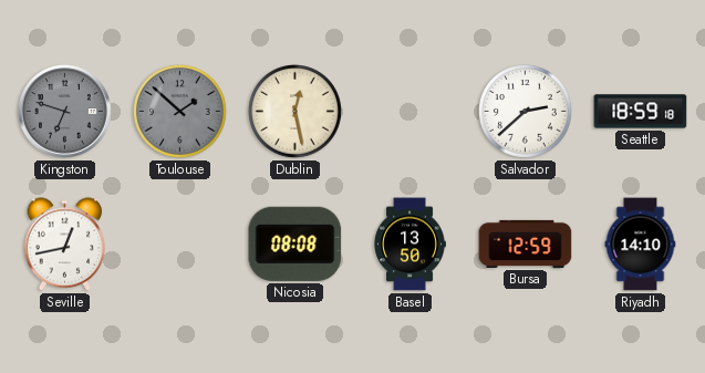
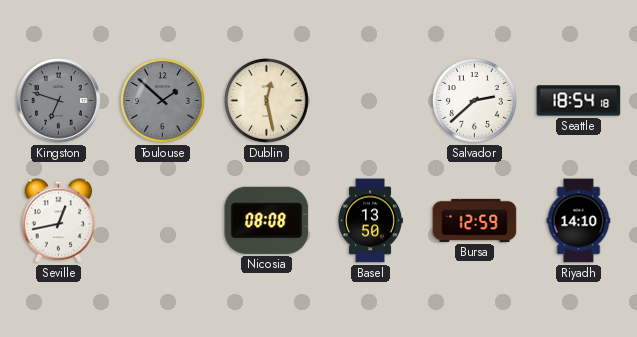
Seattle: 18:59 -> 18:54 (579, 101)
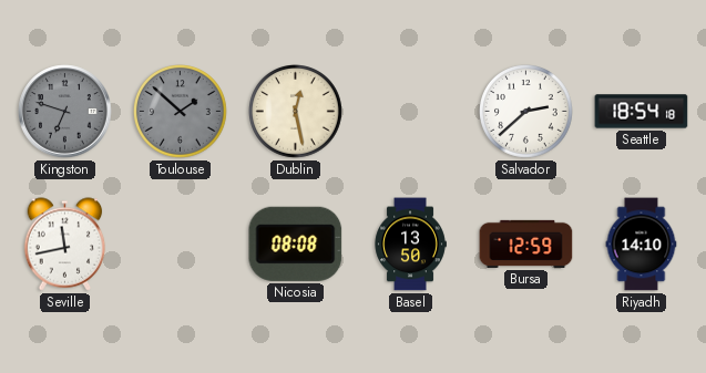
Seville: 12:43 -> 11:43 (65, 245)
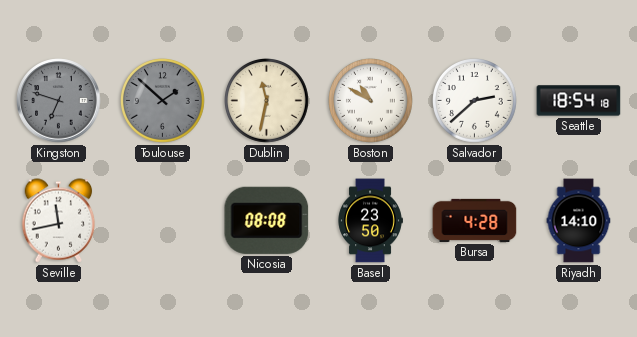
Dublin: 12:28 -> 11:32 (267, 101)
Boston: none -> 10:50 (371, 101)
Basel: 13:50 -> 23:50 (370, 221)
Bursa: 12:59 -> 4:28 (475, 220)
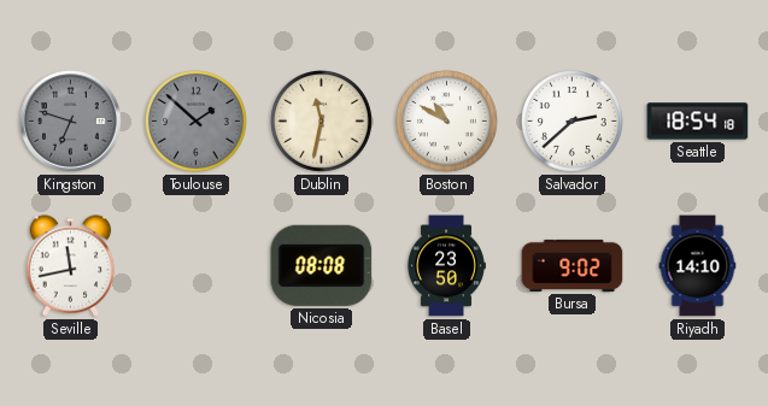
Bursa: 4:28 -> 9:02 (573, 265)
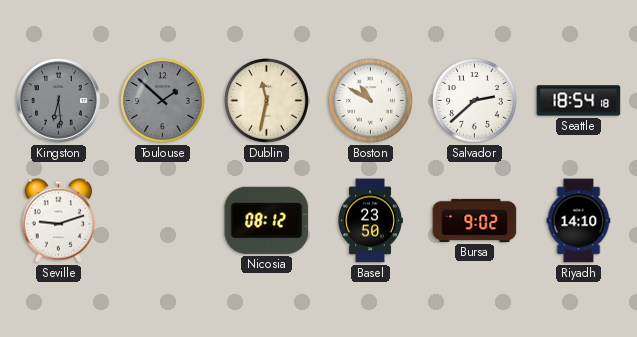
Kingston: 6:48 -> 6:29 (59, 101)
Seville: 11:43 -> 9:12 (59, 221)
Nicosia: 08:08 -> 08:12 (267, 220)
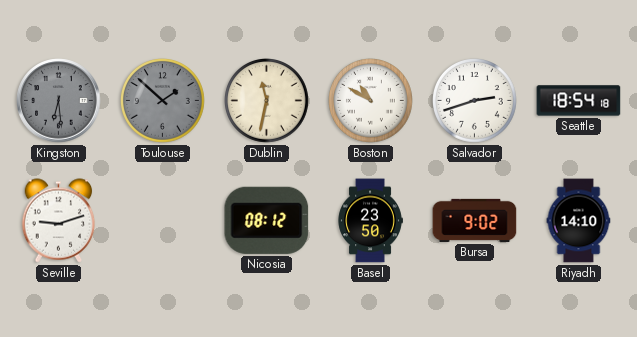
Salvador: 2:38 -> 2:42 (475, 101)
